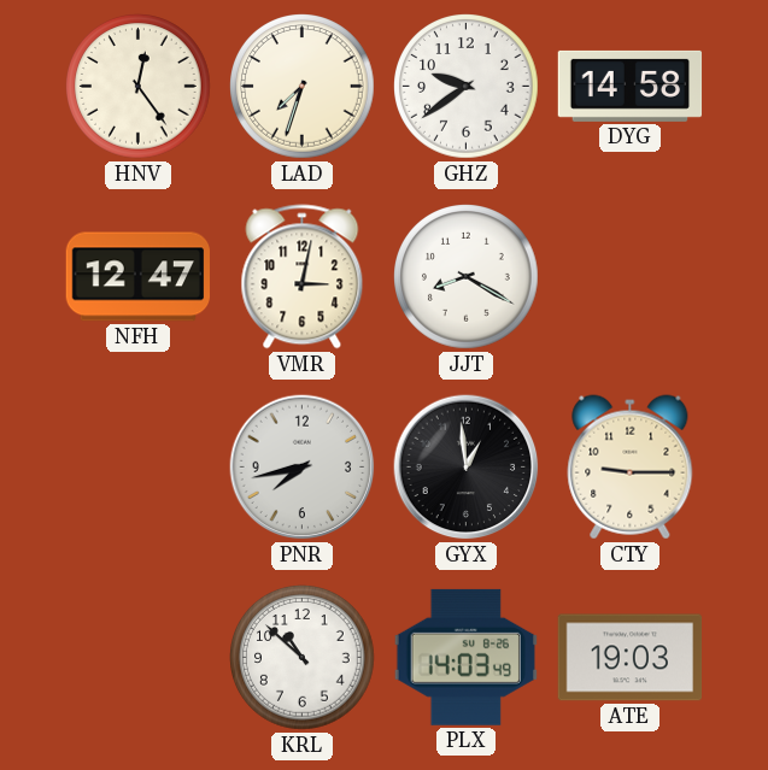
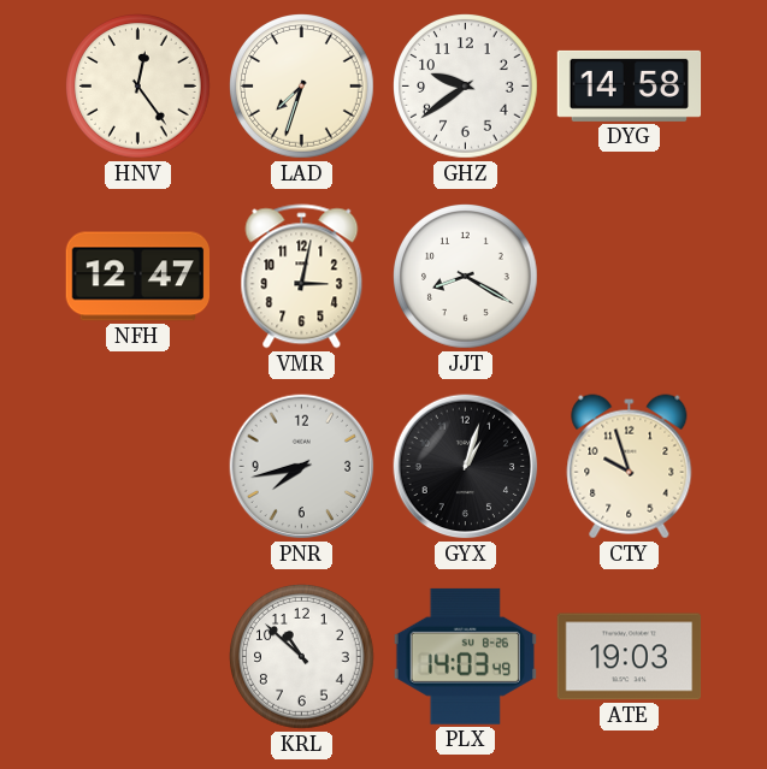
GYX: 12:59 -> 1:03 (466, 467)
CTY: 9:15 -> 9:57 (630, 467)
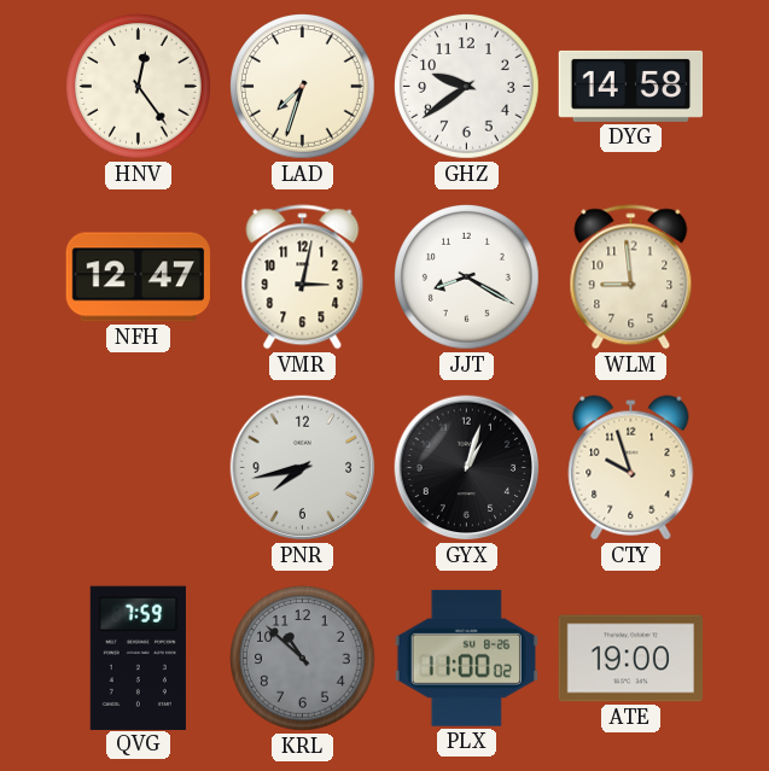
WLM: none -> 8:59 (631, 278)
QVG: none -> 7:59 (138, 658)
KRL dial: white -> grey (303, 659)
PLX: 14:03 -> 11:00 (466, 658)
ATE: 19:03 -> 19:00 (631, 659)
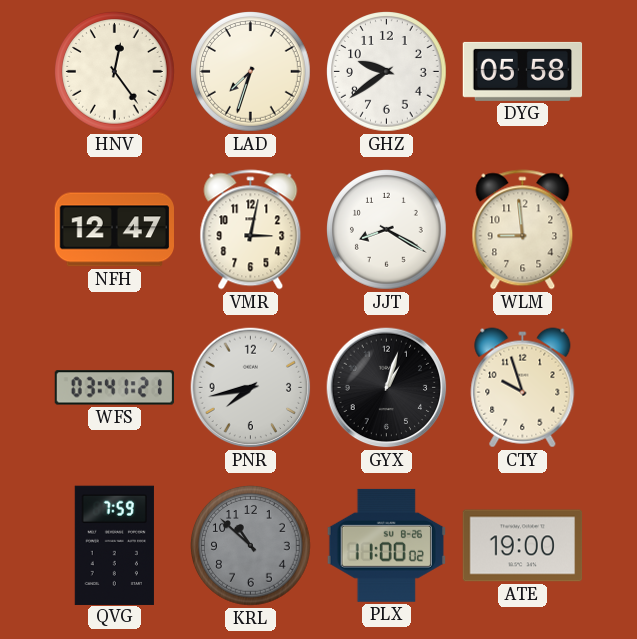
DYG: 14:58 -> 05:58 (523, 71)
WFS: none -> 03:41 (114, 388)
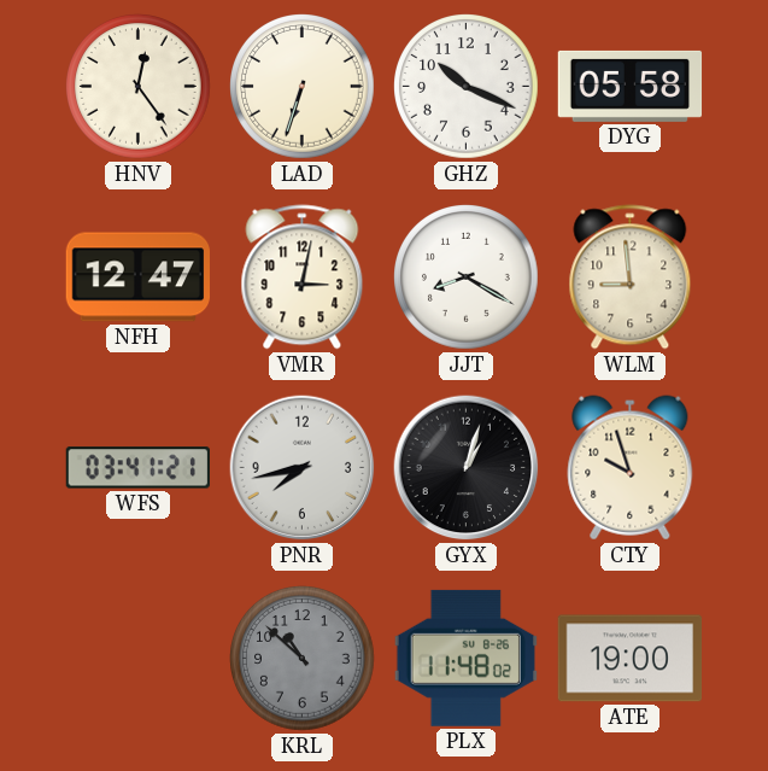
LAD: 7:33 -> 6:33 (303, 87)
GHZ: 9:39 -> 10:19 (467, 87)
QVG: 7:59 -> none (114, 545)
PLX: 11:00 -> 11:48 (465, 658)
